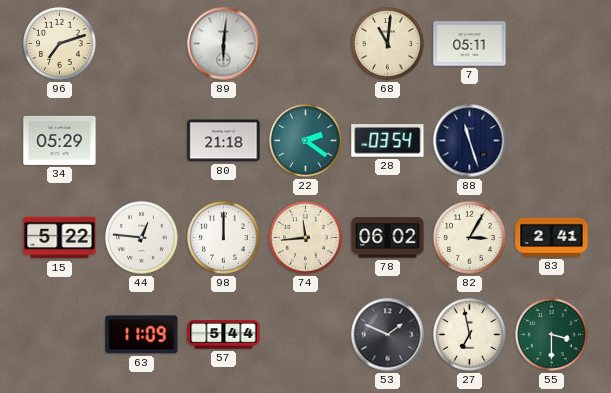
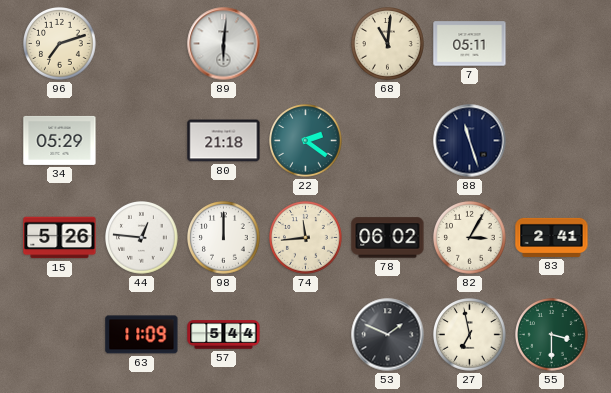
28: 03:54 -> none (388, 141)
15: 5:22 -> 5:26 (60, 238)
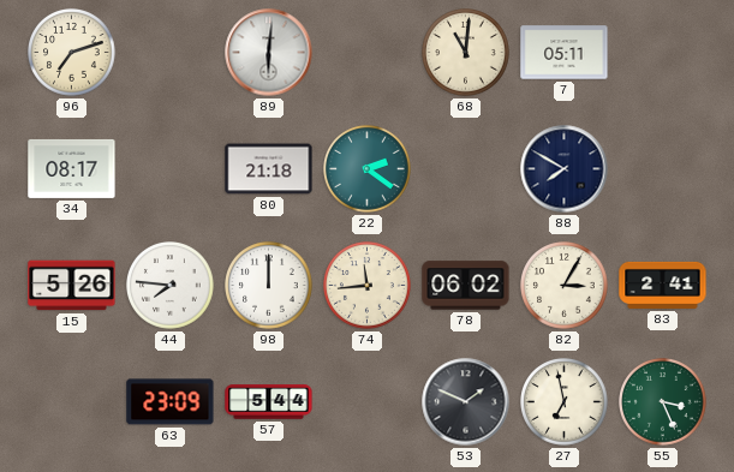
34: 05:29 -> 08:17 (72, 168)
88: 11:27 -> 7:50 (565, 169)
44: 12:46 -> 7:46 (171, 286)
63: 11:09 -> 23:09 (171, 402)
55: 3:30 -> 3:26 (663, 402)
